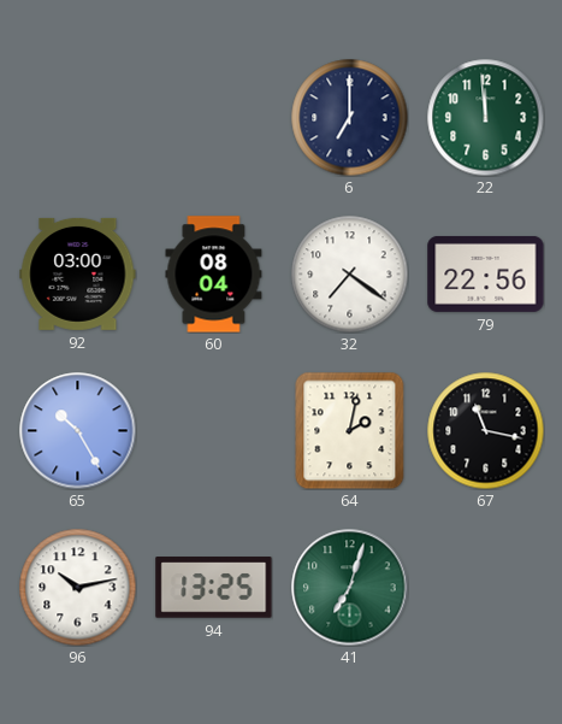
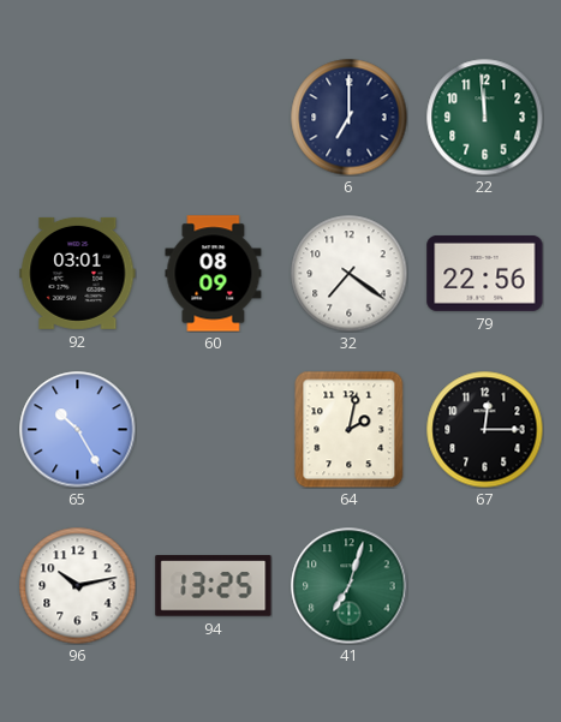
92: 03:00 -> 03:01 (78, 273)
60: 08:04 -> 08:09 (214, 274)
67: 11:17 -> 12:15 (484, 429)
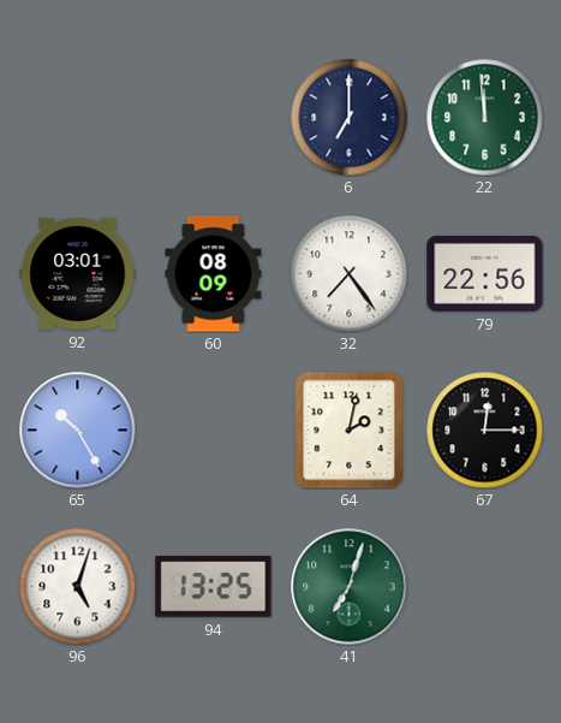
32: 7:21 -> 7:24 (348, 273)
96: 10:13 -> 5:03 (77, 586)
